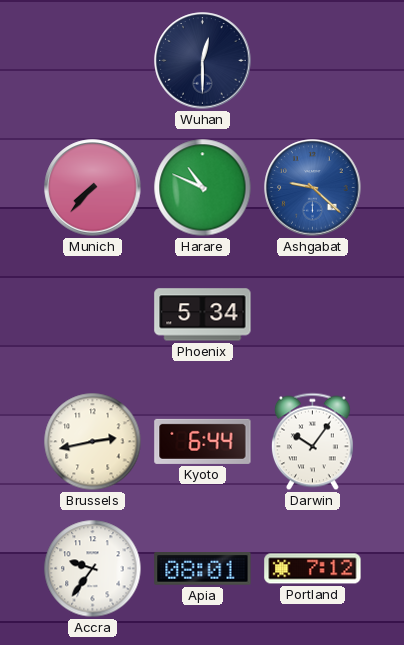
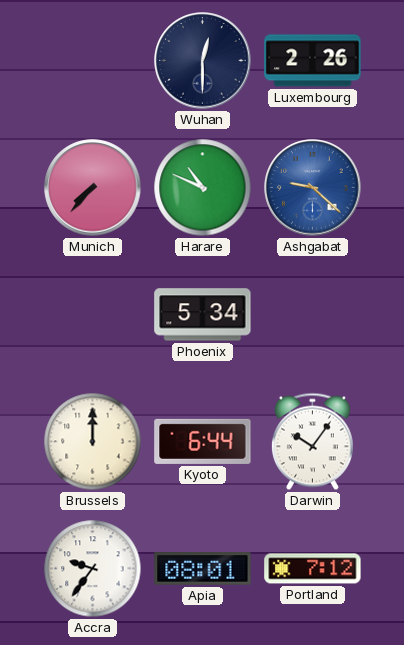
Luxembourg: none -> 2:26 (313, 61)
Brussels: 2:43 -> 12:00 (93, 442)
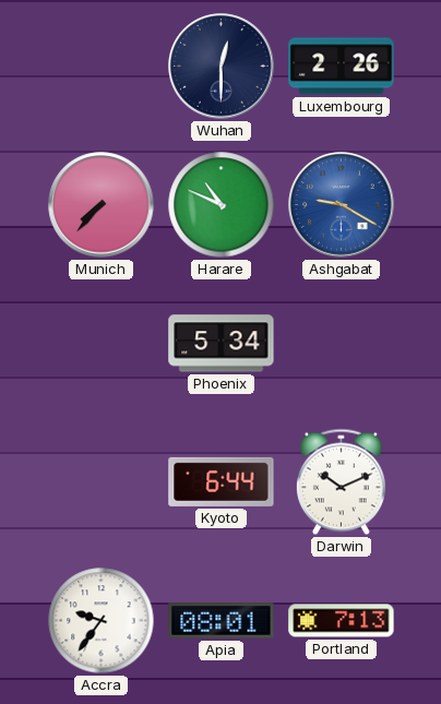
Ashgabat: 9:22 -> 9:20 (342, 205)
Brussels: 12:00 -> none (93, 442)
Darwin: 10:06 -> 10:11 (341, 482)
Portland: 7:12 -> 7:13 (342, 621)
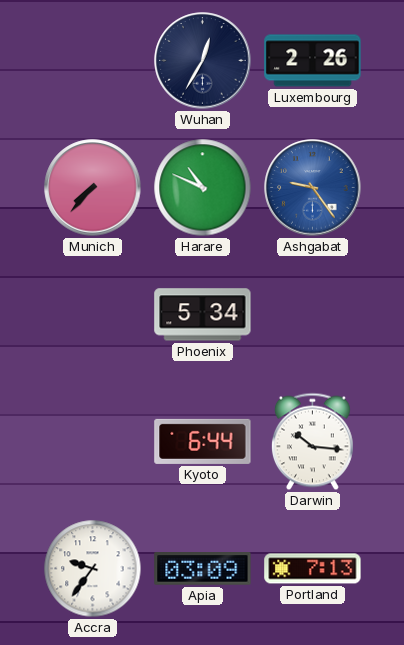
Wuhan: 12:30 -> 12:35 (203, 61)
Ashgabat: 9:20 -> 9:24 (313, 188)
Darwin: 10:11 -> 10:16 (312, 442)
Apia: 08:01 -> 03:09 (203, 569)
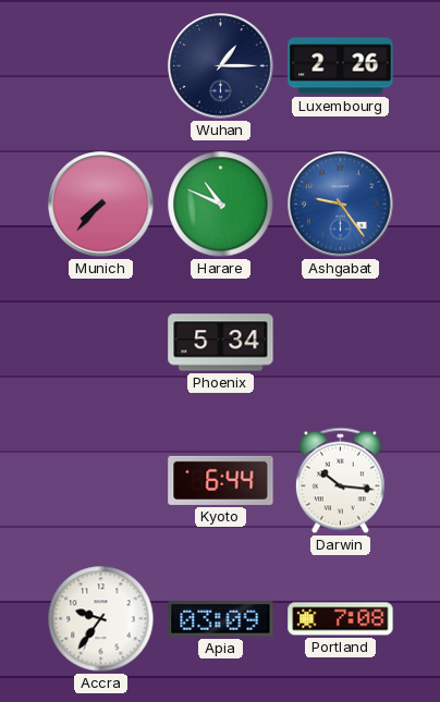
Wuhan: 12:35 -> 1:15 (221, 66)
Portland: 7:13 -> 7:08 (341, 619)
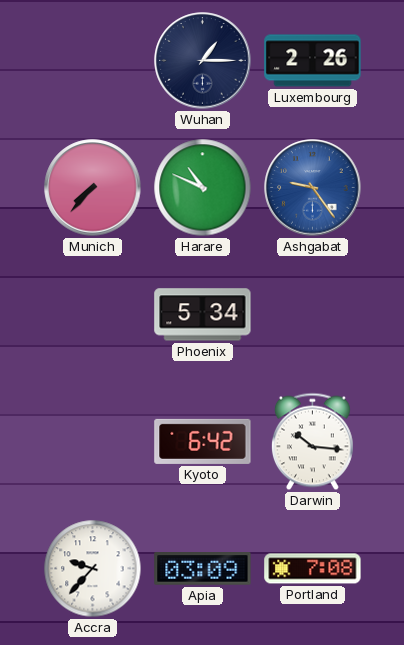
Kyoto: 6:44 -> 6:42 (203, 441)
Accra: 9:36 -> 9:37 (93, 569)
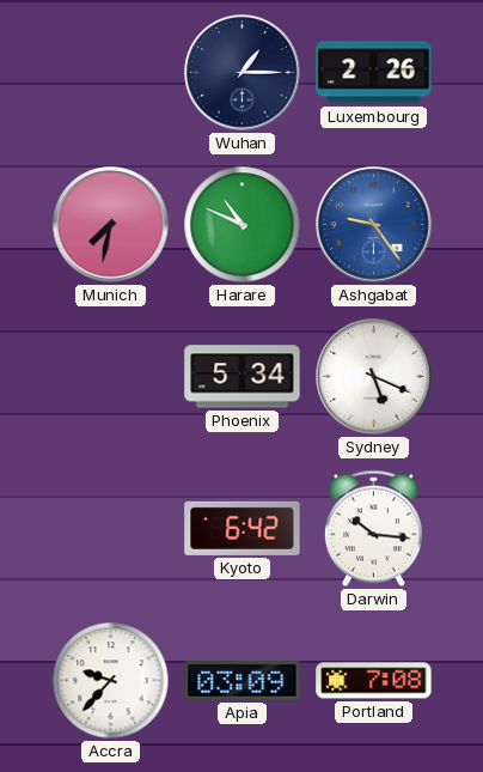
Munich: 7:37 -> 7:32 (111, 225)
Sydney: none -> 5:19 (374, 377)
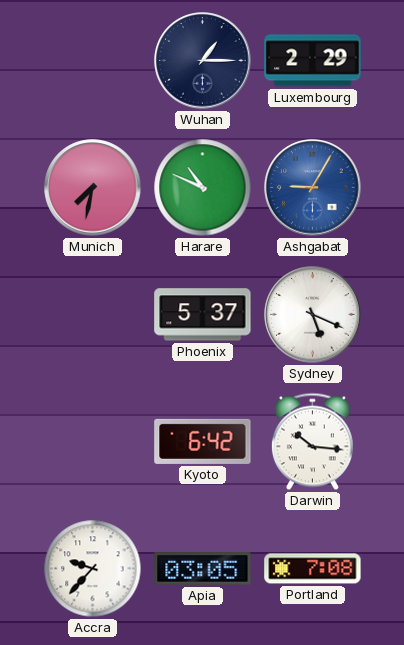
Luxembourg: 2:26 -> 2:29 (313, 61)
Ashgabat: 9:24 -> 9:05 (313, 188)
Phoenix: 5:34 -> 5:37 (203, 315)
Apia: 03:09 -> 03:05 (203, 569)
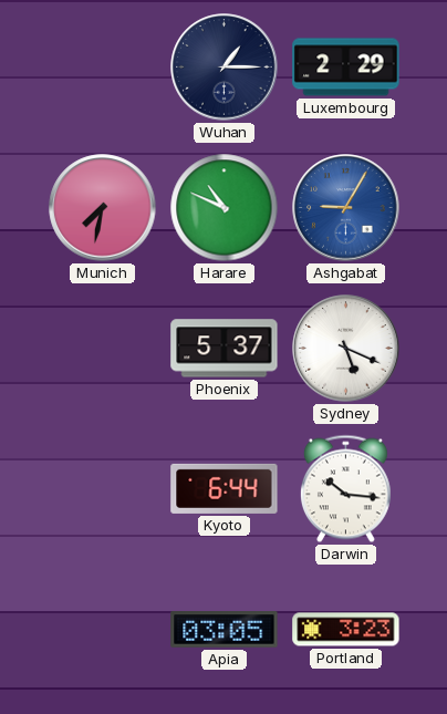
Kyoto: 6:42 -> 6:44 (225, 488)
Accra: 9:37 -> none (93, 569)
Portland: 7:08 -> 3:23 (346, 630)
